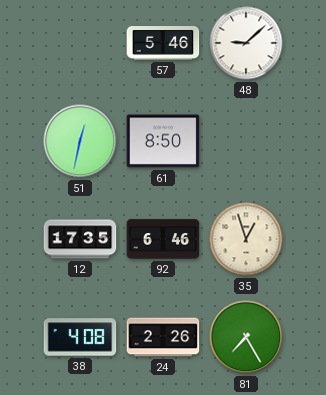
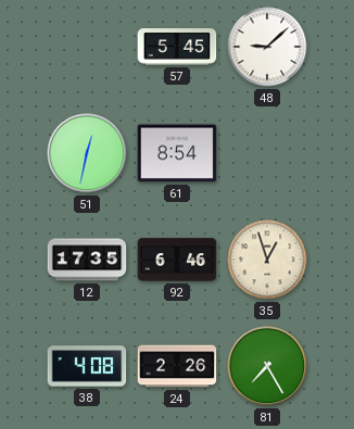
57: 5:46 -> 5:45 (177, 47)
61: 8:50 -> 8:54 (177, 153)
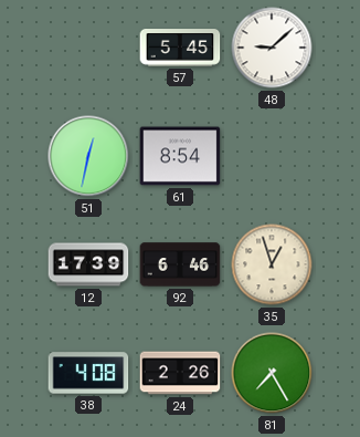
12: 17:35 -> 17:39 (88, 264)
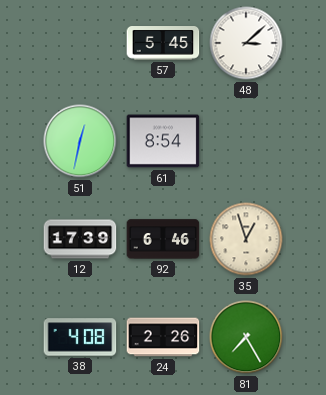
48: 9:08 -> 3:08 (246, 43)
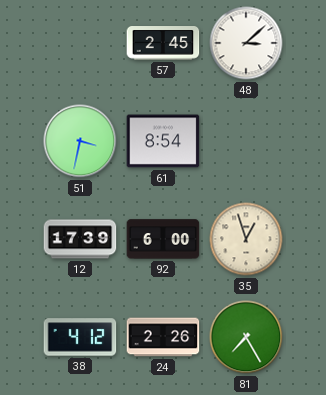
57: 5:45 -> 2:45 (163, 43)
51: 12:32 -> 3:32 (80, 141)
92: 6:46 -> 6:00 (163, 239)
38: 4:08 -> 4:12 (80, 337)
